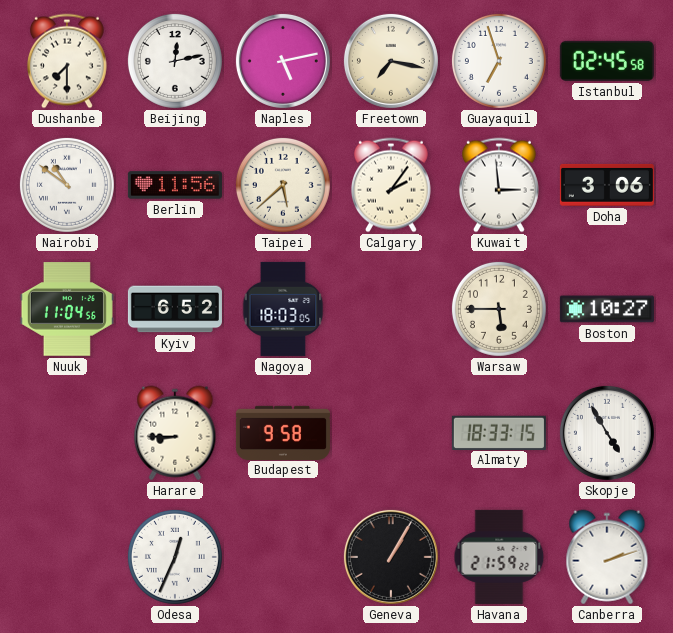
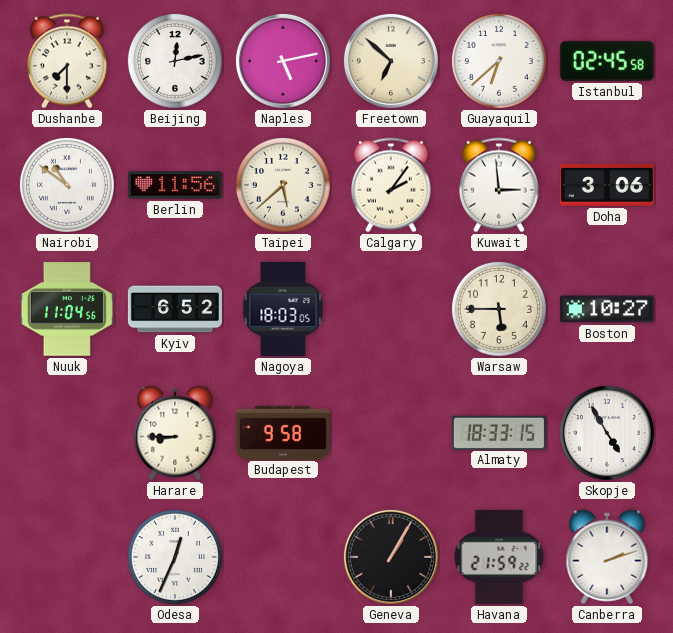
Freetown: 7:17 -> 6:52 (391, 61)
Guayaquil: 6:57 -> 6:38 (499, 61)
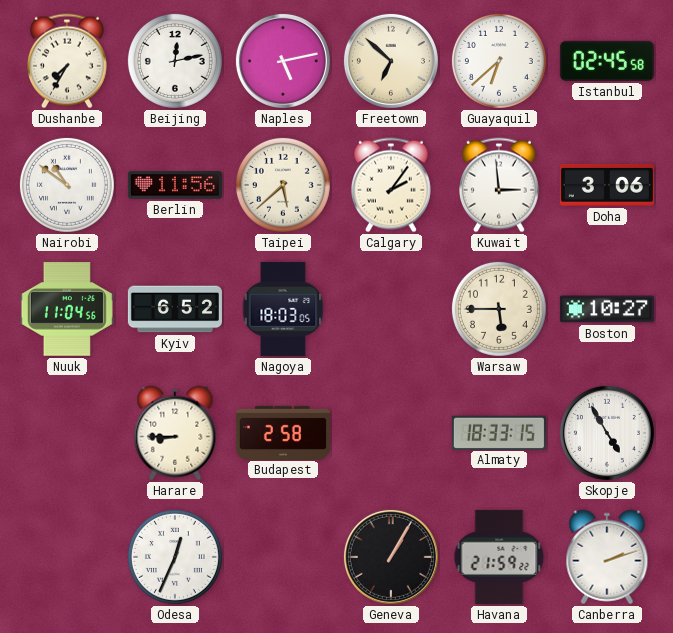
Dushanbe: 7:30 -> 7:35 (67, 61)
Budapest: 9:58 -> 2:58 (283, 432)
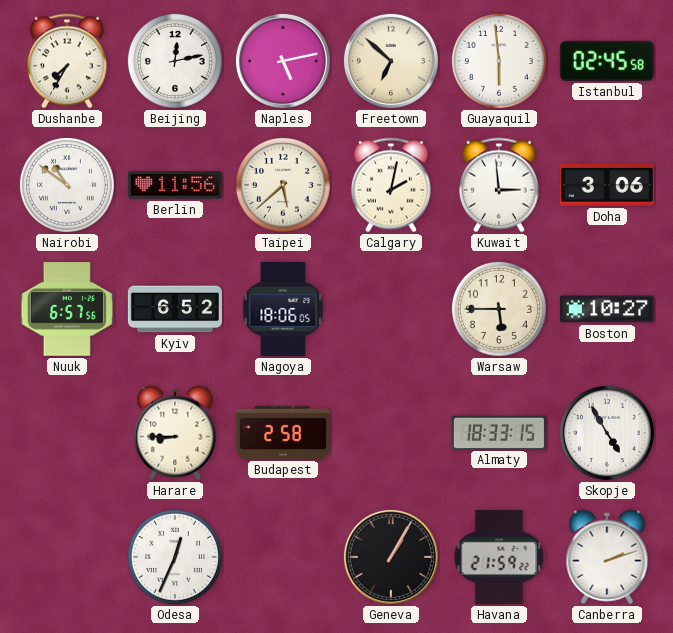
Guayaquil: 6:38 -> 5:59 (499, 61)
Calgary: 2:06 -> 2:02 (391, 185)
Nuuk: 11:04 -> 6:57 (67, 309)
Nagoya: 18:03 -> 18:06 (283, 309)
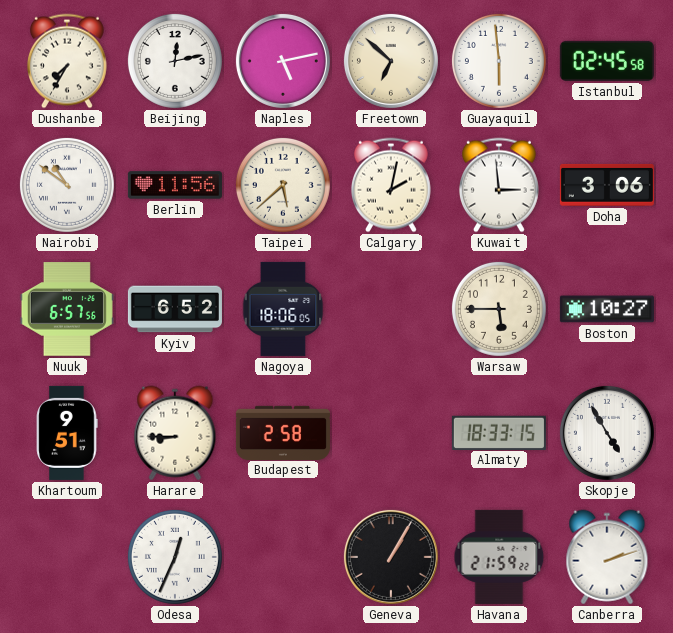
Khartoum: none -> 9:51 (67, 433)
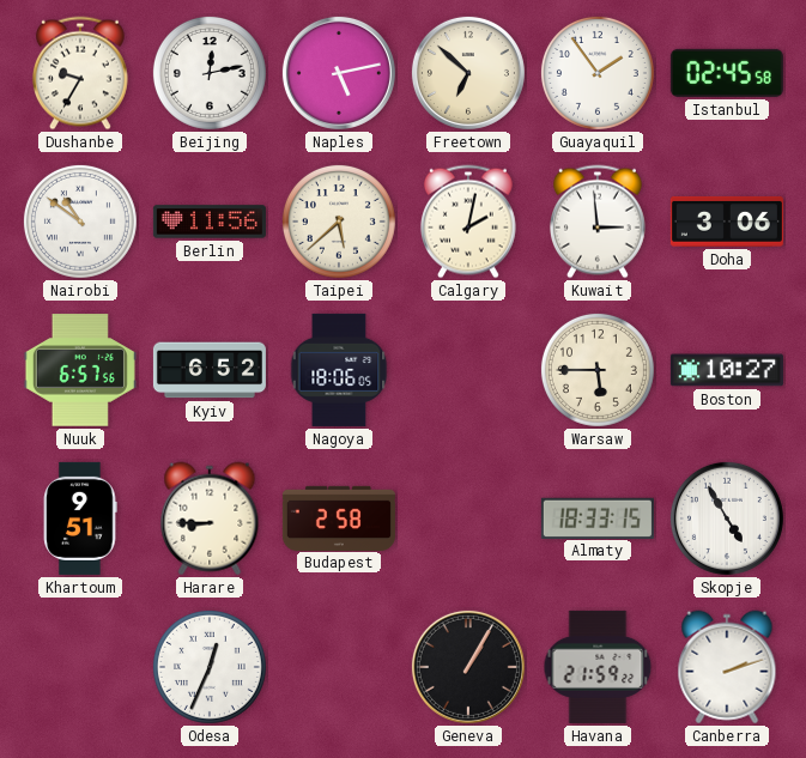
Dushanbe: 7:35 -> 9:35 (80, 73)
Guayaquil: 5:59 -> 1:54 (598, 73)
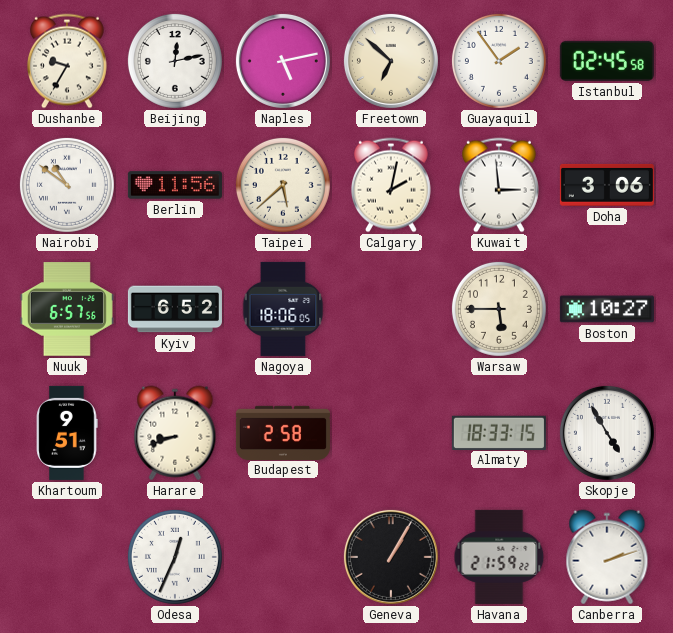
Harare: 8:45 -> 8:42 (175, 433)
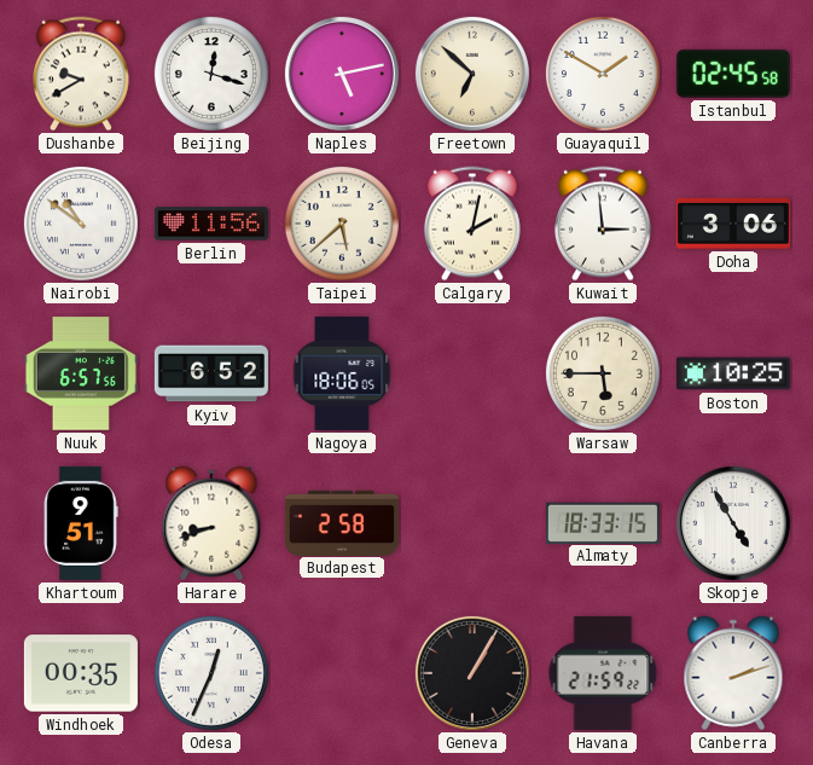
Dushanbe: 9:35 -> 9:40 (81, 74)
Beijing: 12:13 -> 12:18 (211, 74)
Guayaquil: 1:54 -> 1:50 (603, 74)
Boston: 10:27 -> 10:25 (733, 373)
Windhoek: none -> 00:35 (81, 673)
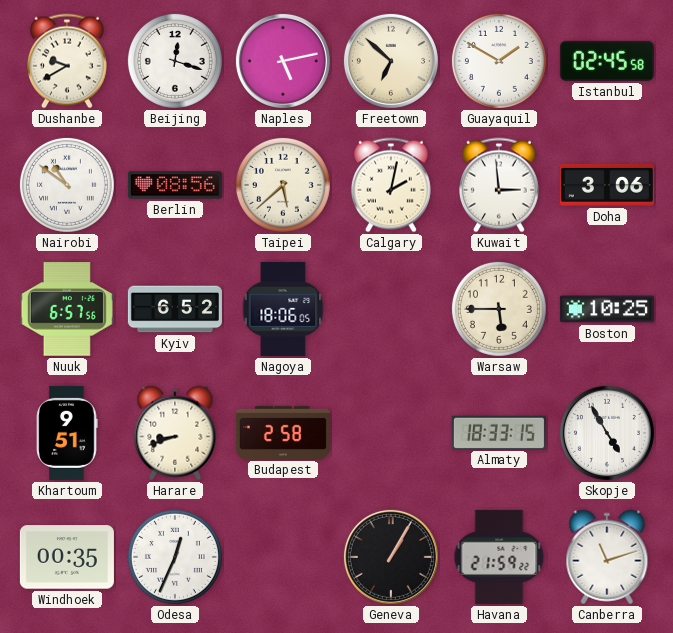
Berlin: 11:56 -> 08:56 (175, 185)
Canberra: 2:12 -> 11:12 (607, 557)
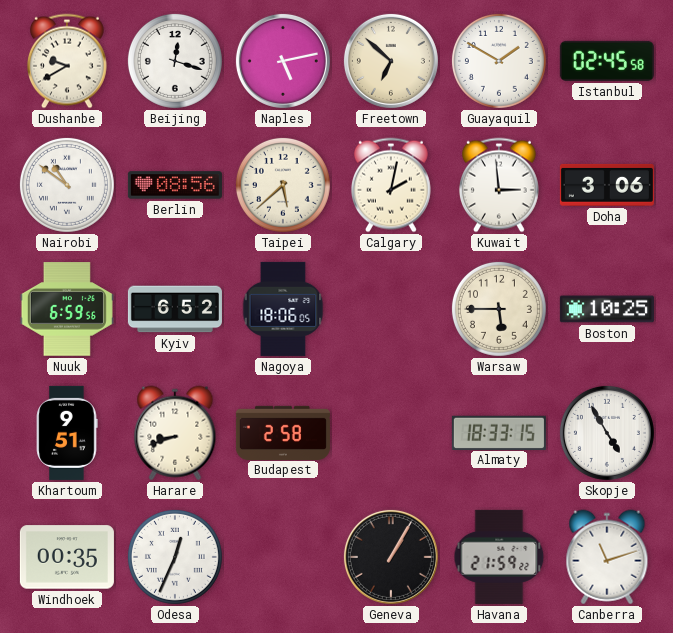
Nuuk: 6:57 -> 6:59 (67, 309)
